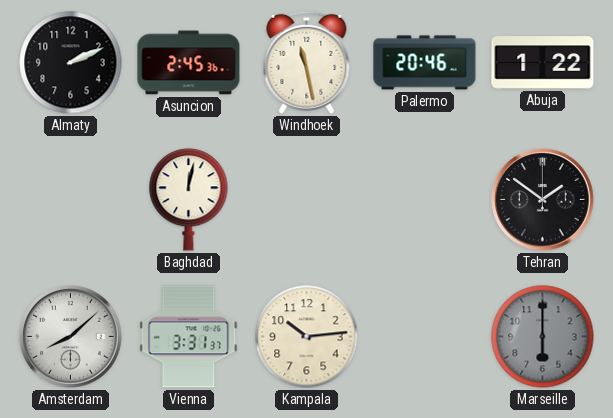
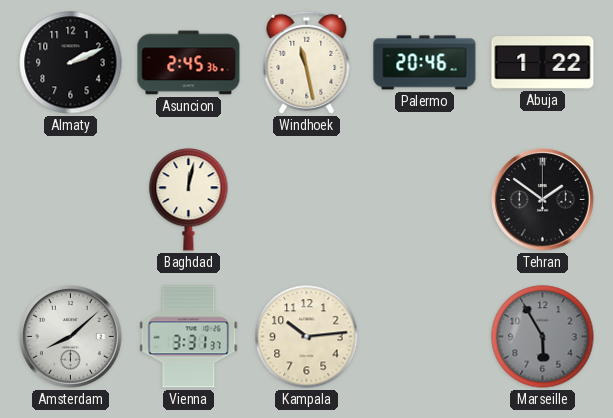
Marseille: 6:00 -> 5:55 (543, 337)
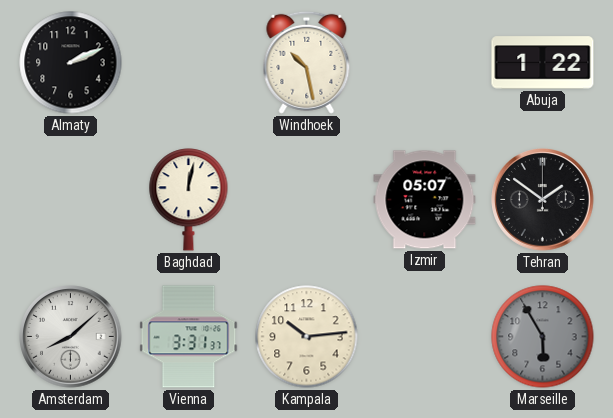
Asuncion: 2:45 -> none (189, 63)
Windhoek: 11:28 -> 10:28 (307, 62)
Palermo: 20:46 -> none (425, 63)
Izmir: none -> 05:07 (425, 200)
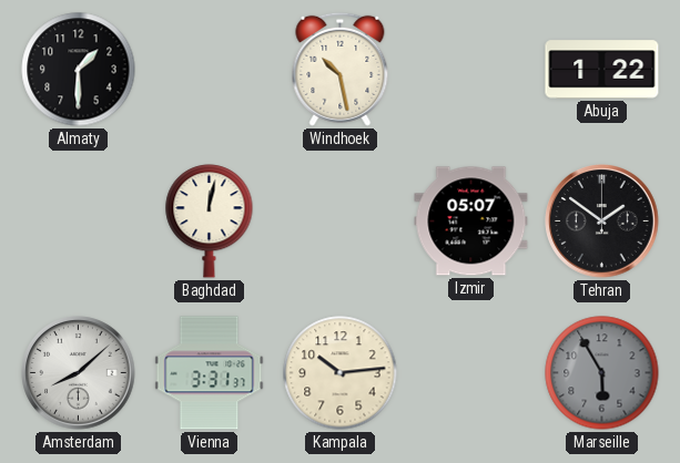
Almaty: 2:11 -> 1:30 (79, 70)
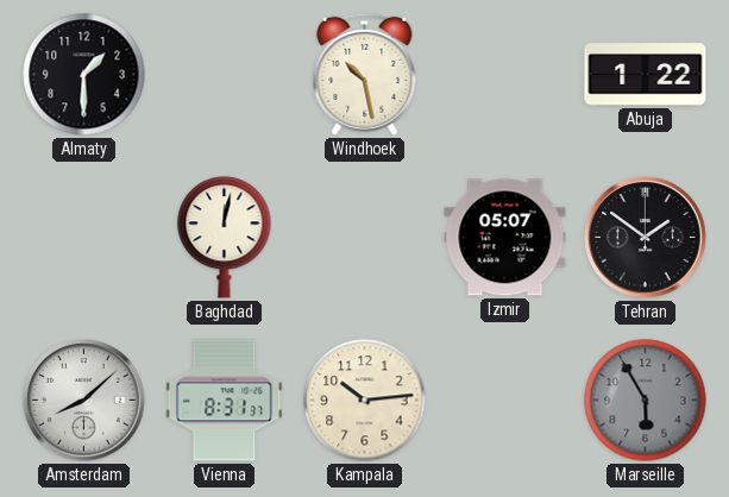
Vienna: 3:31 -> 8:31 (225, 401)
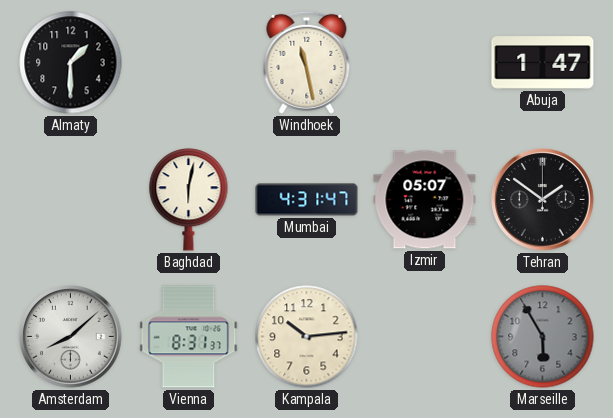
Windhoek: 10:28 -> 11:28 (307, 62)
Abuja: 1:22 -> 1:47 (543, 63)
Baghdad: 12:02 -> 6:02 (189, 200)
Mumbai: none -> 4:31 (307, 200)
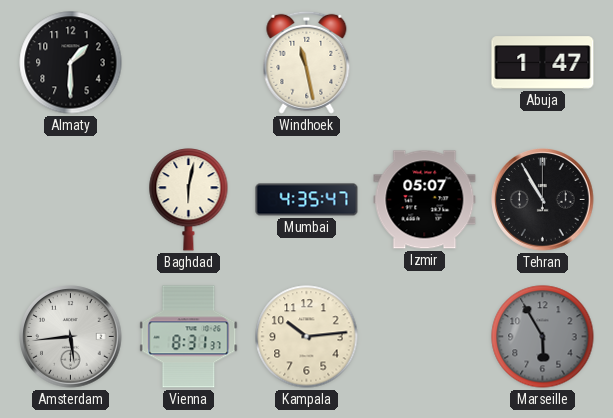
Mumbai: 4:31 -> 4:35 (307, 200)
Tehran: 1:51 -> 10:55 (543, 200)
Amsterdam: 8:08 -> 5:44 (71, 337)
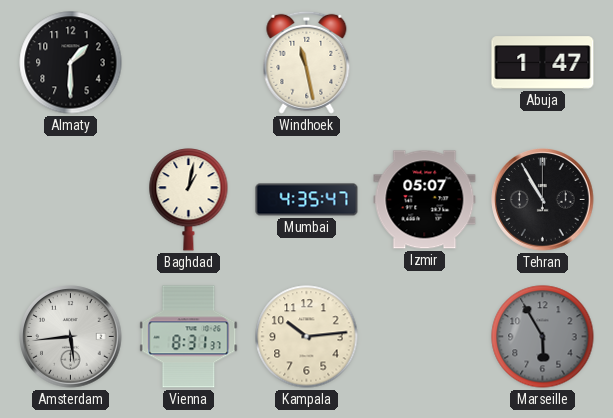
Baghdad: 6:02 -> 1:02 (189, 200)
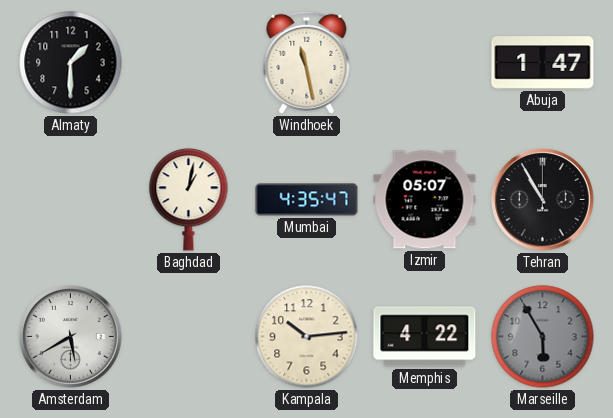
Amsterdam: 5:44 -> 5:40 (71, 337)
Vienna: 8:31 -> none (189, 337)
Memphis: none -> 4:22 (425, 337)
